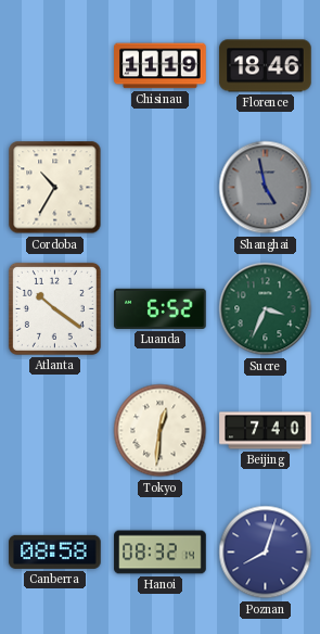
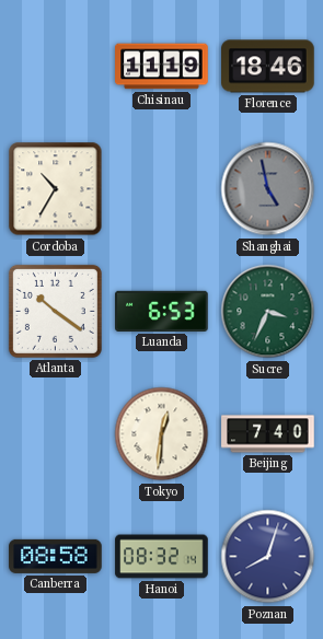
Luanda: 6:52 -> 6:53 (162, 311)
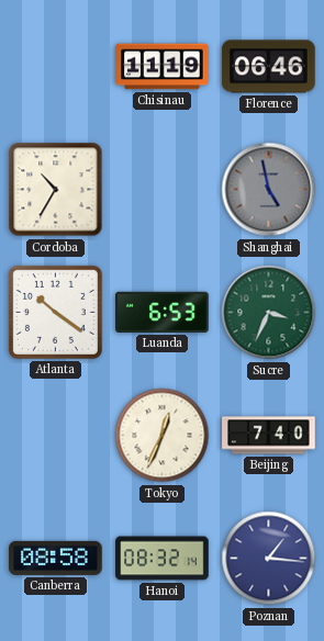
Florence: 18:46 -> 06:46 (269, 67)
Tokyo: 12:31 -> 12:34 (163, 436)
Poznan: 8:03 -> 1:16 (269, 559)
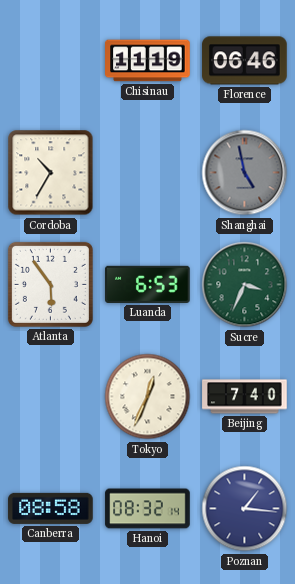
Atlanta: 10:21 -> 5:54 (50, 284)
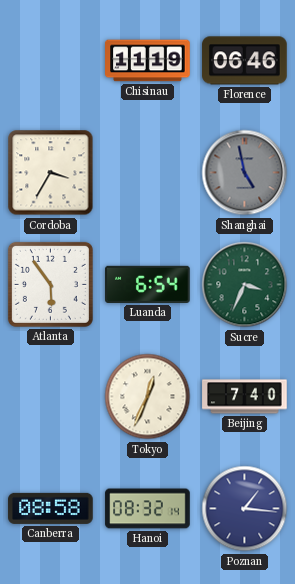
Cordoba: 10:35 -> 3:35 (51, 173)
Luanda: 6:53 -> 6:54 (148, 284)
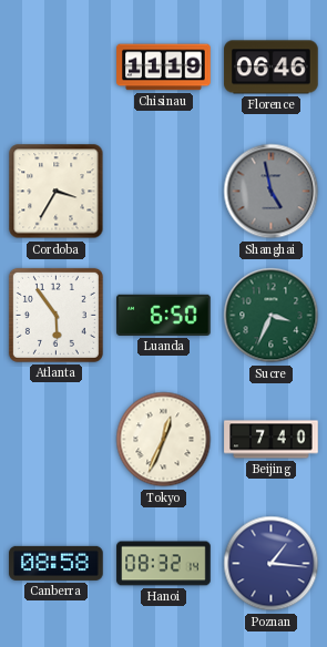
Luanda: 6:54 -> 6:50 (164, 315)
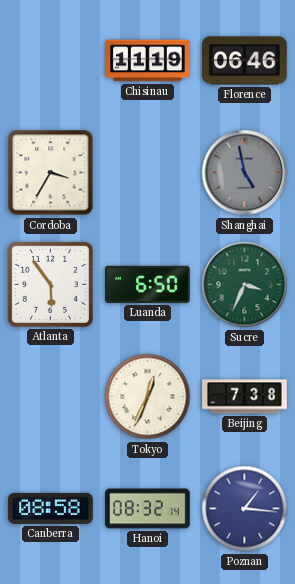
Beijing: 7:40 -> 7:38 (245, 397)
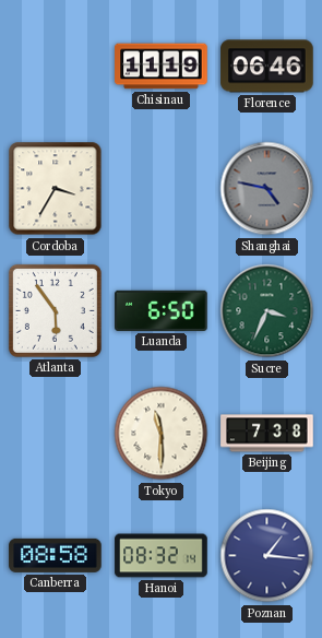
Shanghai: 4:58 -> 4:47 (267, 189)
Tokyo: 12:34 -> 11:30 (162, 434)
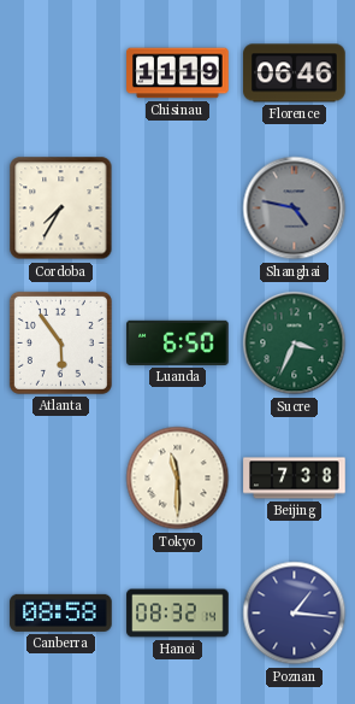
Cordoba: 3:35 -> 7:35 (61, 209)
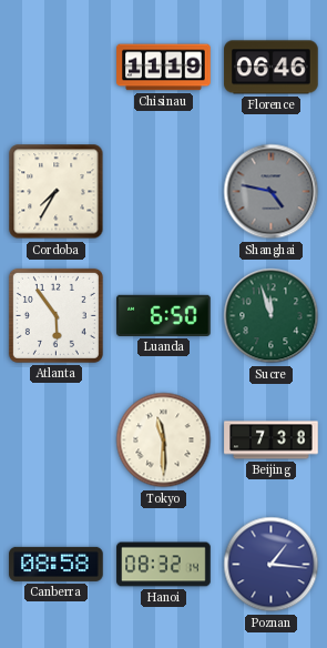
Sucre: 3:34 -> 11:57 (272, 316)
